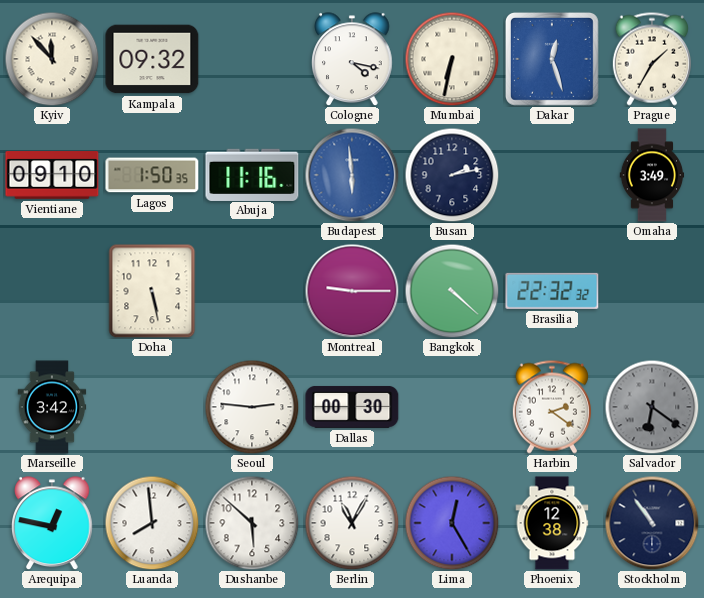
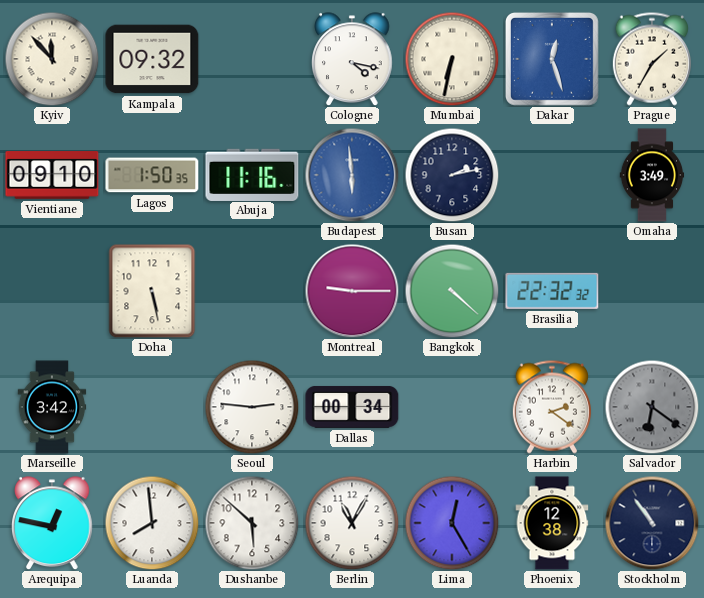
Dallas: 00:30 -> 00:34 (352, 407)
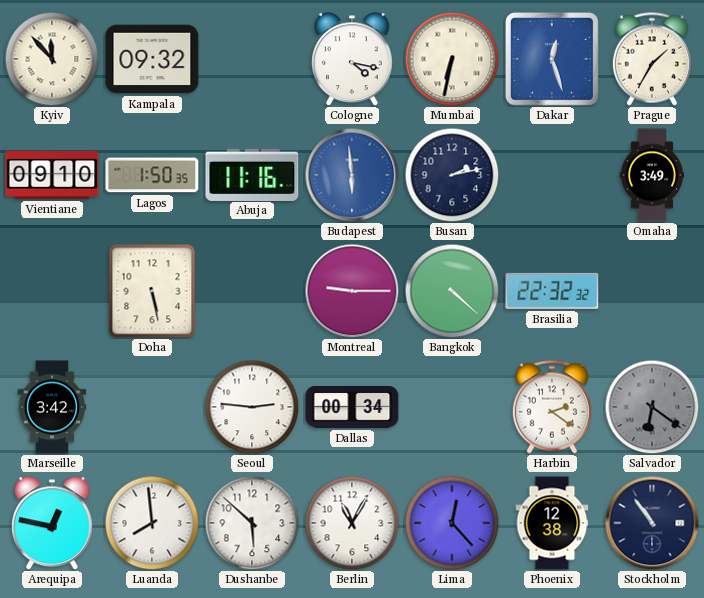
Lima: 12:25 -> 12:23 (452, 523)
